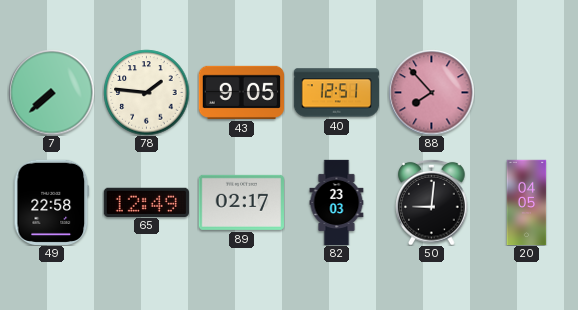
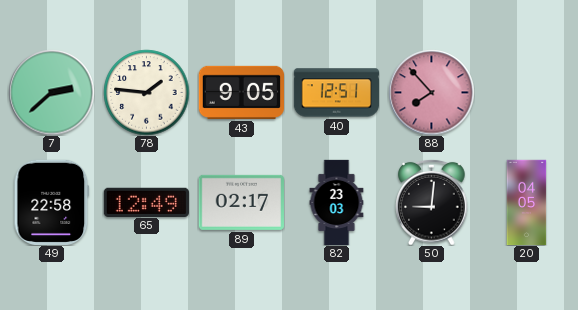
7: 7:38 -> 2:38 (51, 92)
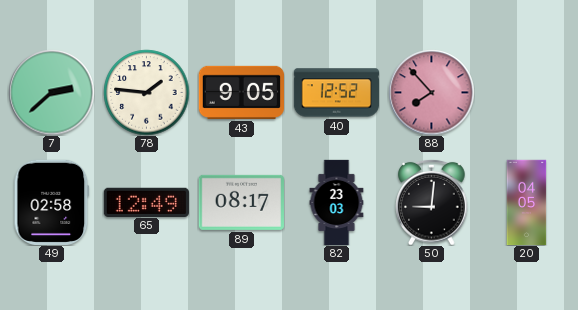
40: 12:51 -> 12:52 (336, 93)
49: 22:58 -> 02:58 (52, 202)
89: 02:17 -> 08:17 (241, 202)
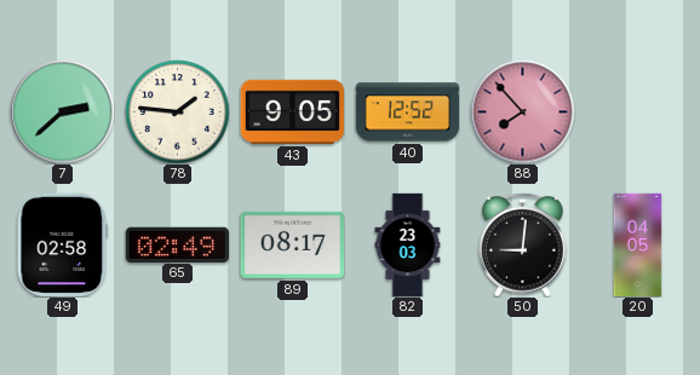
65: 12:49 -> 02:49 (177, 244)
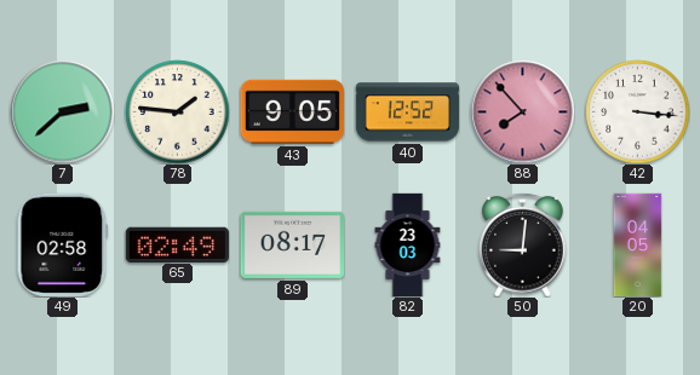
42: none -> 3:16 (637, 111)
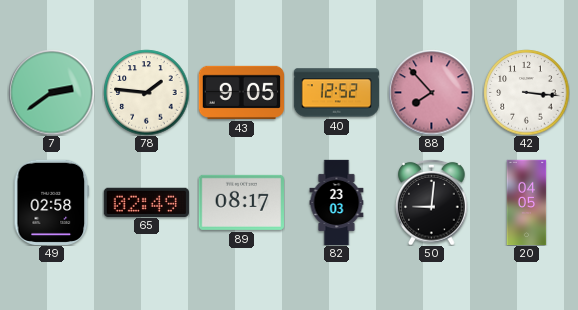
7: 2:38 -> 2:39 (51, 92)
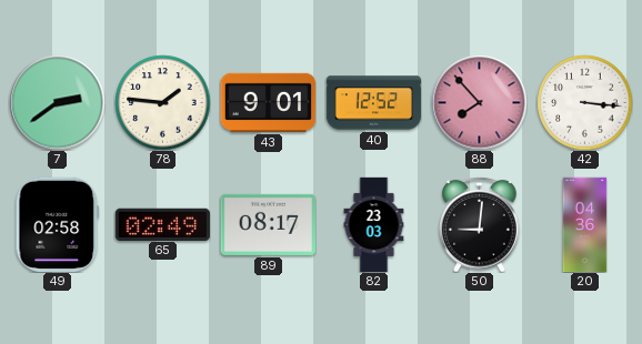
43: 9:05 -> 9:01 (268, 102)
20: 04:05 -> 04:36 (585, 224)
